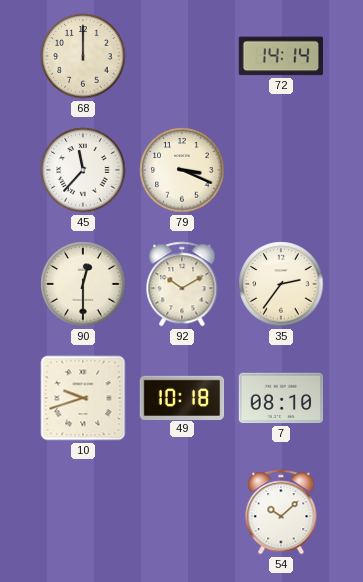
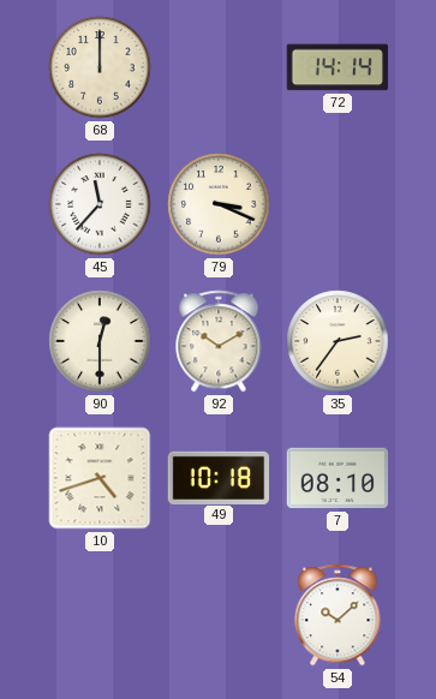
10: 9:42 -> 4:42 (100, 478)
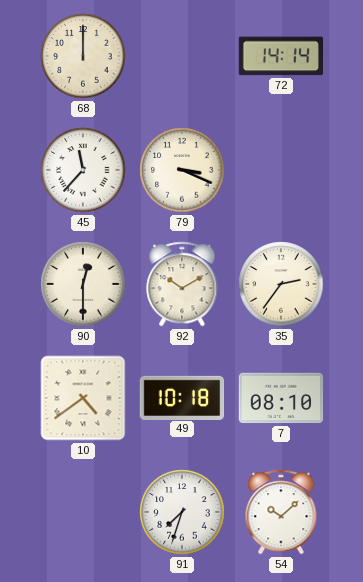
10: 4:42 -> 4:39 (83, 398)
91: none -> 7:33 (182, 512)
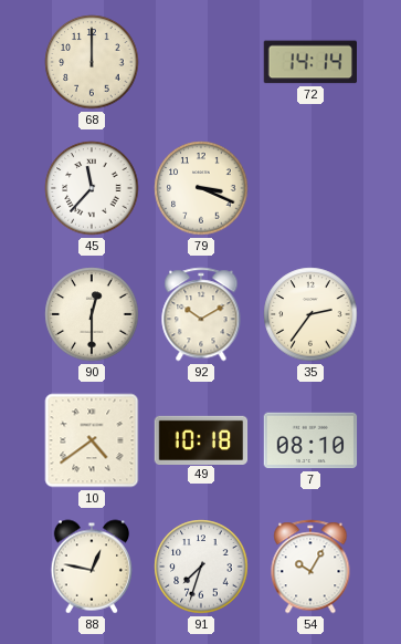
88: none -> 12:47 (91, 567)
54: 10:08 -> 10:05 (310, 567)
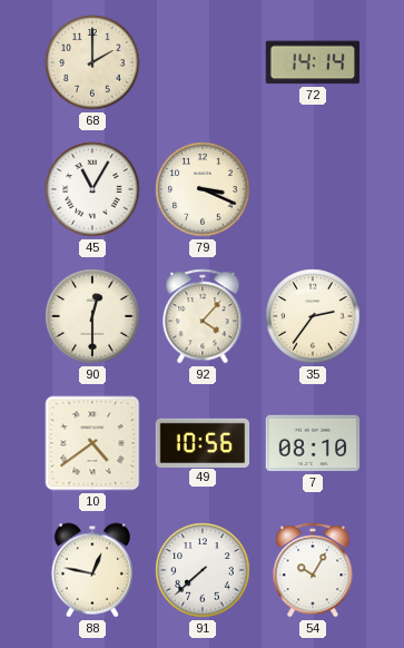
68: 12:00 -> 2:00 (92, 62)
45: 11:37 -> 11:05 (92, 189)
92: 10:10 -> 4:07 (203, 316)
49: 10:18 -> 10:56 (203, 442)
91: 7:33 -> 7:38 (203, 570)
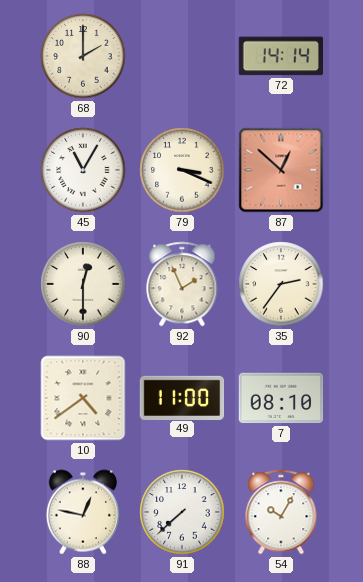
87: none -> 12:52 (281, 170)
92: 4:07 -> 1:56 (182, 284)
49: 10:56 -> 11:00 (182, 397)
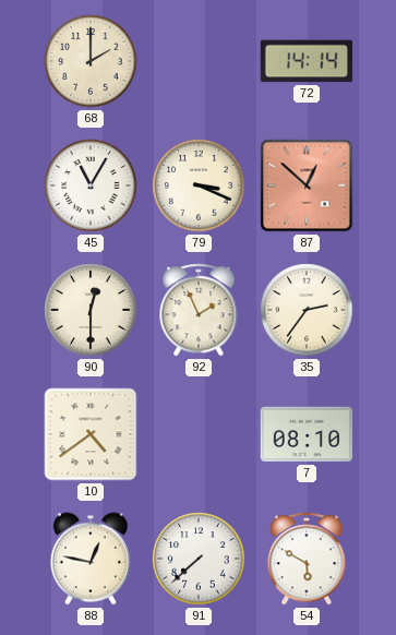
49: 11:00 -> none (182, 397)
54: 10:05 -> 5:50 (307, 559)
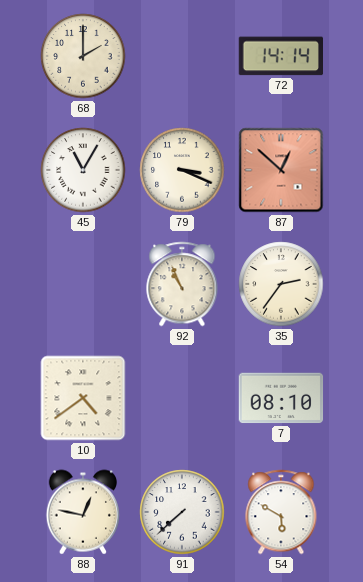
90: 12:30 -> none (91, 310)
92: 1:56 -> 10:56 (182, 284)
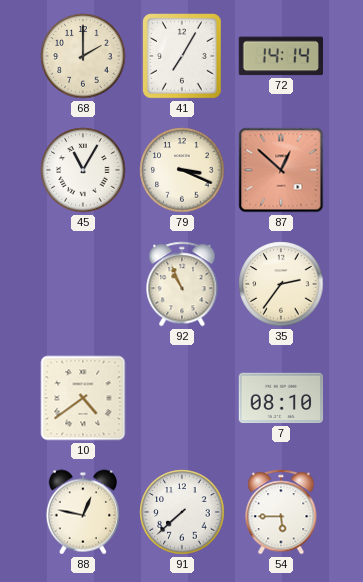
41: none -> 7:05 (183, 56)
54: 5:50 -> 5:45 (281, 512)
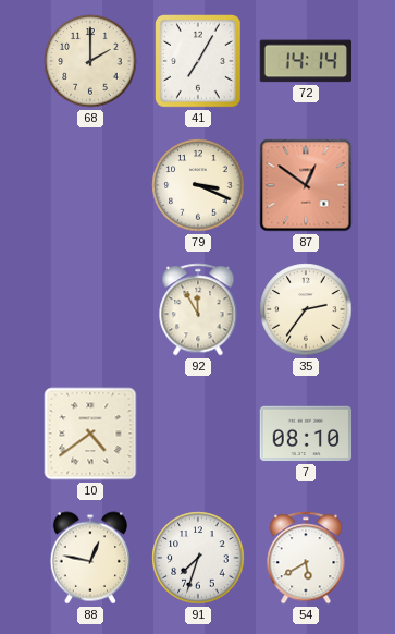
45: 11:05 -> none (83, 170)
87: 12:52 -> 12:51 (306, 185)
92: 10:56 -> 11:55 (198, 309)
91: 7:38 -> 7:33 (198, 558)
54: 5:45 -> 5:40 (306, 558)
